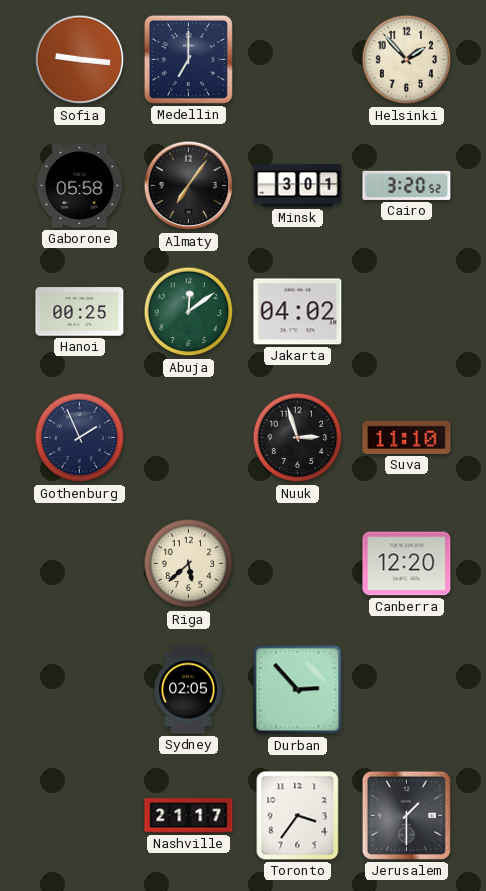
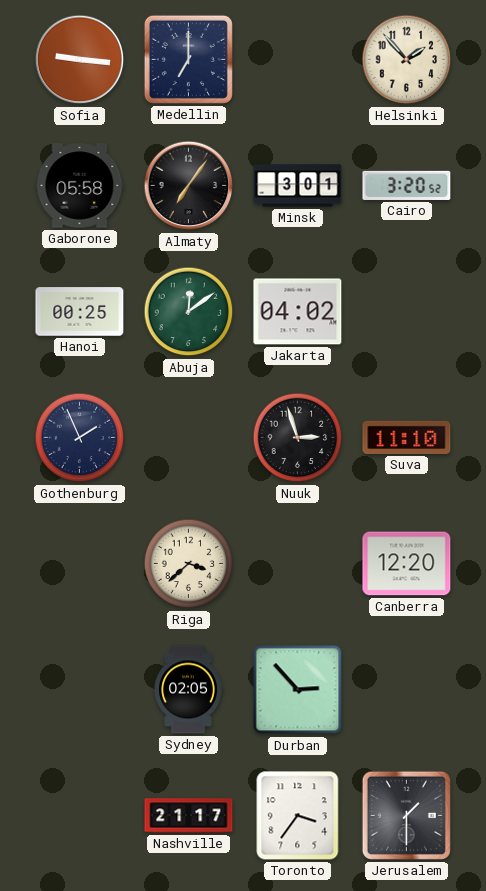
Riga: 5:38 -> 3:38 (189, 564)
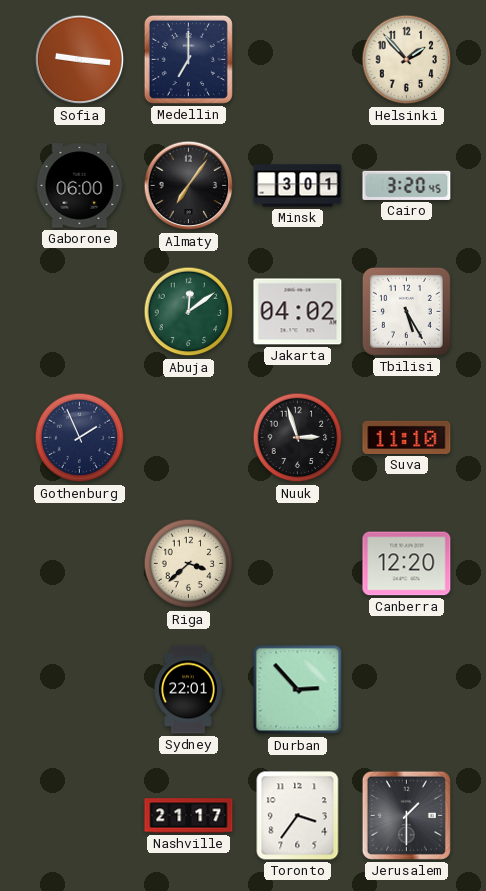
Gaborone: 05:58 -> 06:00 (80, 186)
Cairo: 3:20:52 -> 3:20:45 (407, 185)
Hanoi: 00:25 -> none (80, 312)
Tbilisi: none -> 5:25 (406, 311)
Sydney: 02:05 -> 22:01 (188, 690)
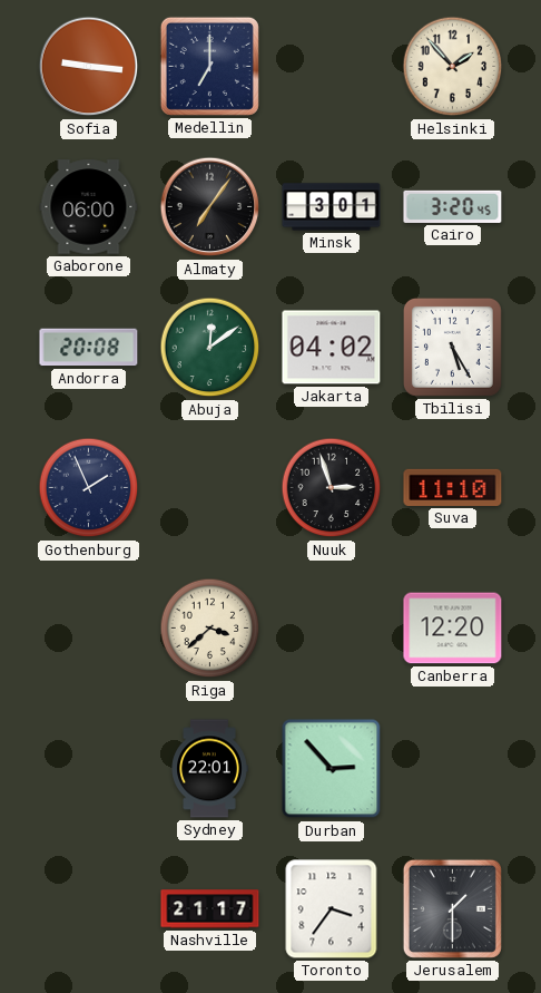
Andorra: none -> 20:08 (89, 348)
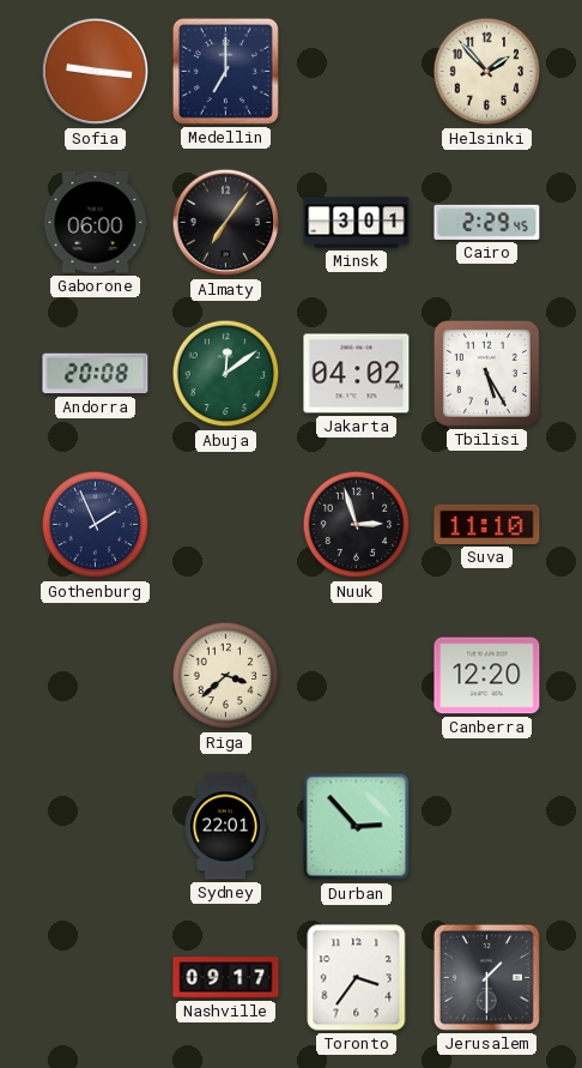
Cairo: 3:20 -> 2:29 (487, 222)
Nashville: 21:17 -> 09:17 (226, 978)
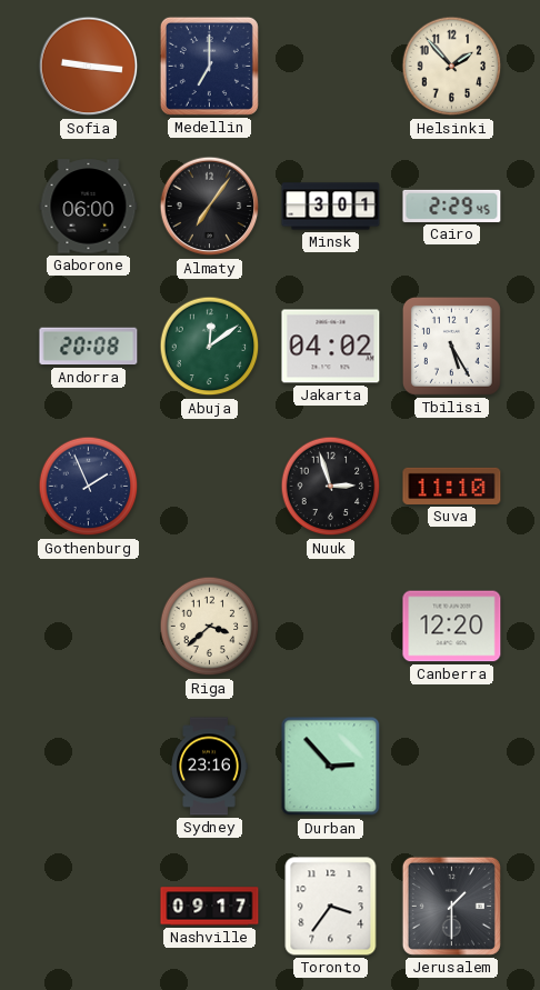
Sydney: 22:01 -> 23:16 (209, 767)
